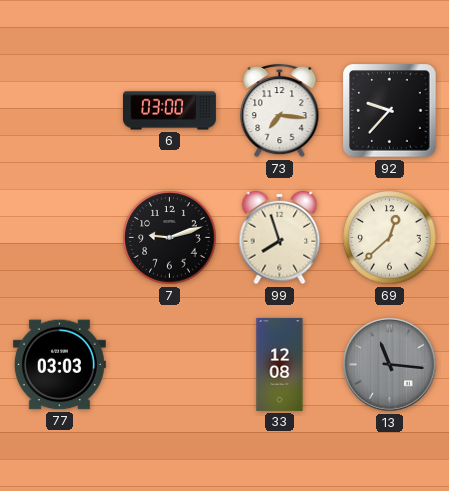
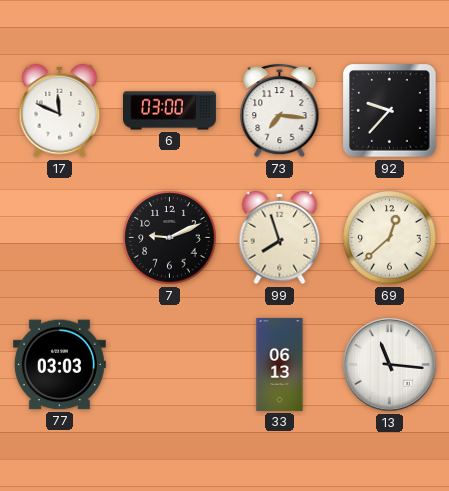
17: none -> 11:49 (60, 111)
7: 9:12 -> 9:11 (170, 238)
33: 12:08 -> 06:13 (280, 365)
13 dial: grey -> white (390, 365)
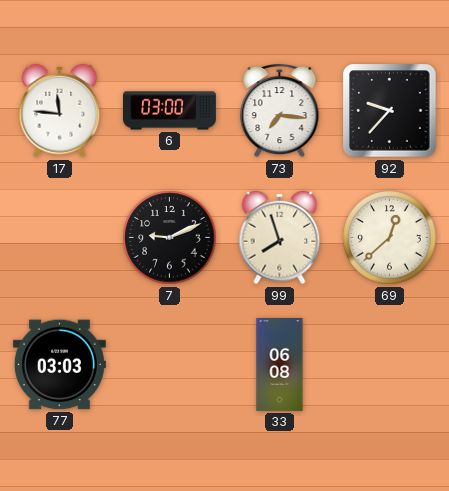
17: 11:49 -> 11:46 (60, 111)
33: 06:13 -> 06:08 (280, 365)
13: 11:16 -> none (390, 365)
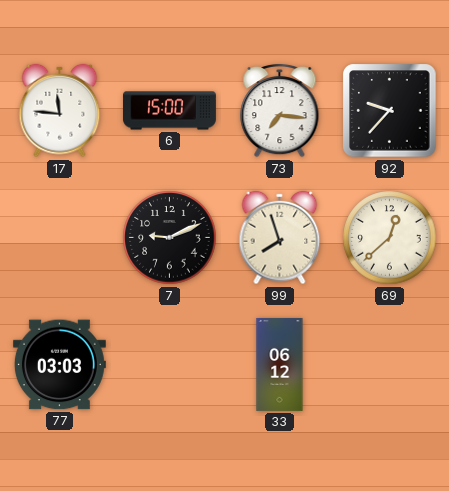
6: 03:00 -> 15:00 (170, 111)
33: 06:08 -> 06:12 (280, 365)
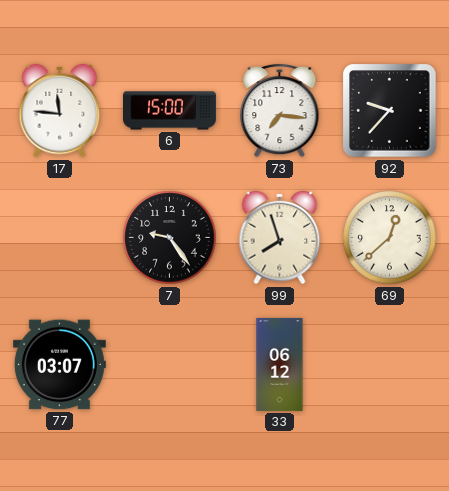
7: 9:11 -> 9:24 (170, 238)
77: 03:03 -> 03:07 (59, 365)
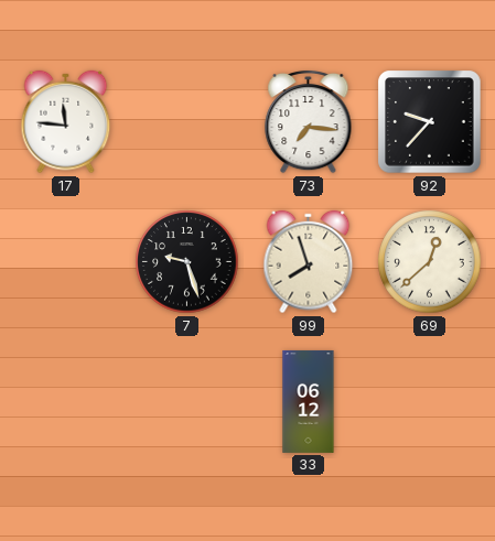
6: 15:00 -> none (170, 111)
7: 9:24 -> 9:27 (187, 262)
77: 03:07 -> none (59, 365)
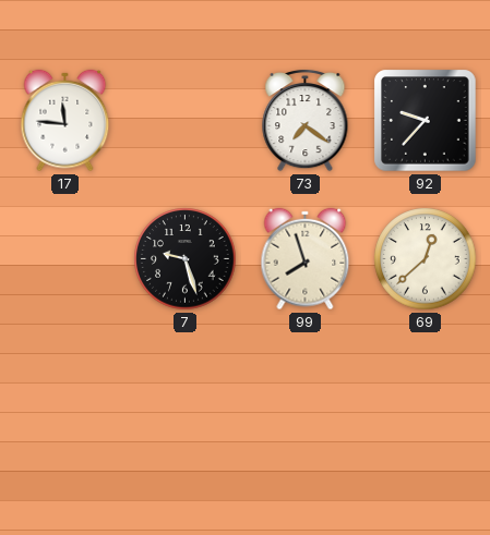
73: 7:16 -> 7:21 (306, 120)
33: 06:12 -> none (309, 402)
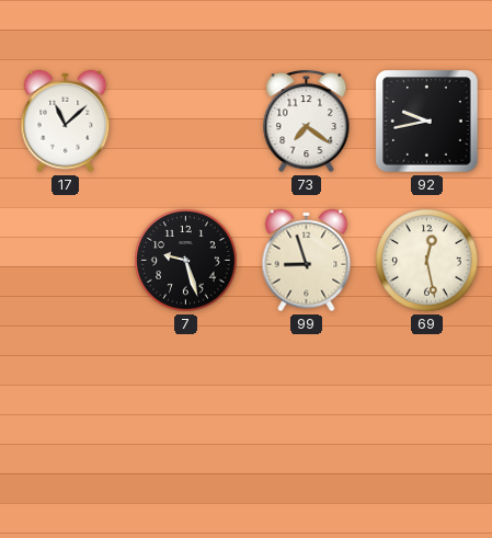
17: 11:46 -> 11:08 (66, 122)
92: 9:37 -> 9:43 (427, 122)
99: 7:57 -> 8:57 (307, 261)
69: 12:38 -> 12:28 (427, 261)
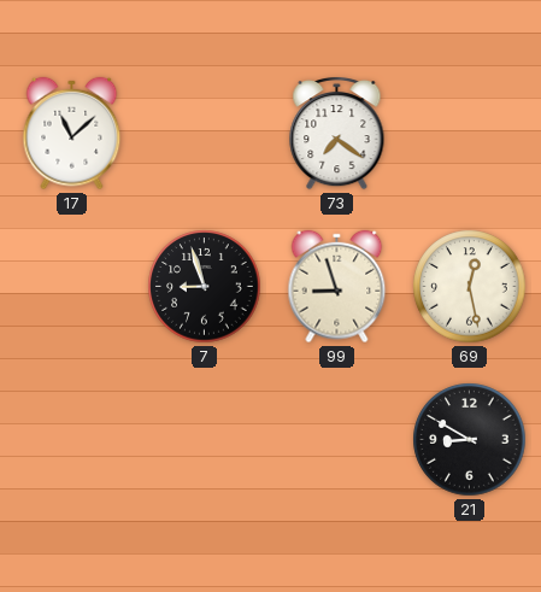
92: 9:43 -> none (427, 122)
7: 9:27 -> 8:57 (205, 287)
21: none -> 8:50 (470, 440)
